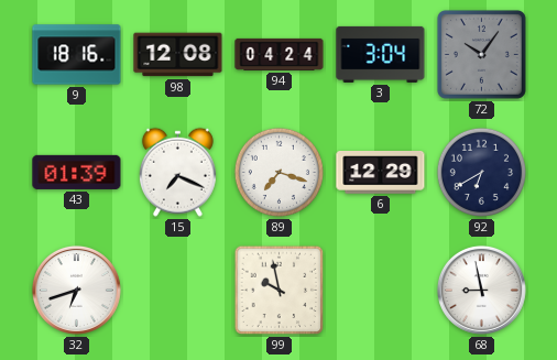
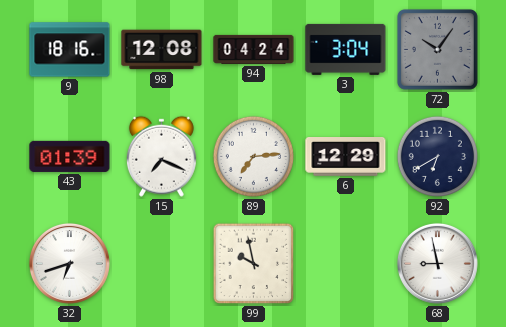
89: 7:18 -> 7:14 (253, 156)
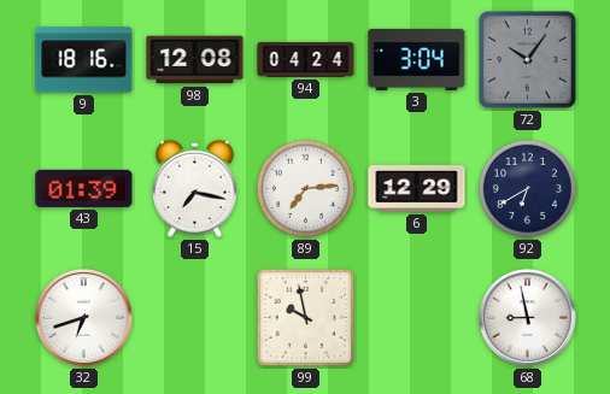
15: 7:19 -> 7:17 (194, 188)
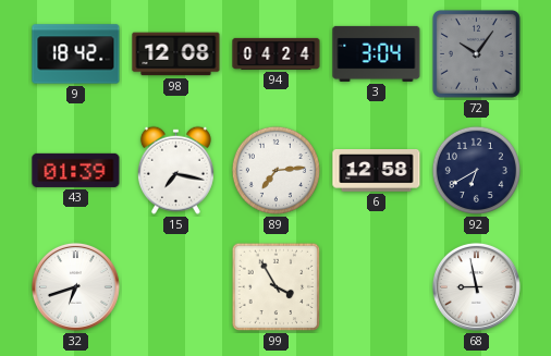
9: 18:16 -> 18:42 (76, 54)
6: 12:29 -> 12:58 (377, 171)
99: 9:58 -> 3:55 (277, 287)
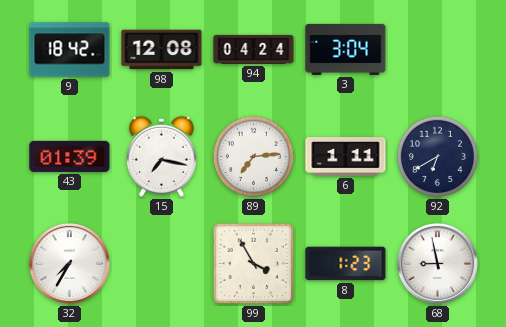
72: 10:06 -> none (476, 53)
6: 12:58 -> 1:11 (346, 157)
32: 6:42 -> 7:35 (69, 263)
8: none -> 1:23 (346, 264)
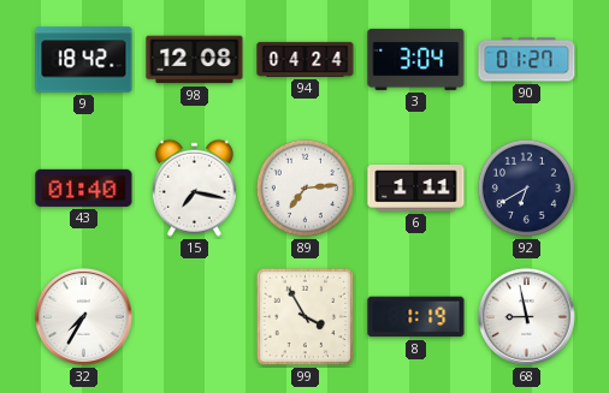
90: none -> 01:27 (527, 60)
43: 01:39 -> 01:40 (84, 187)
8: 1:23 -> 1:19 (416, 317)
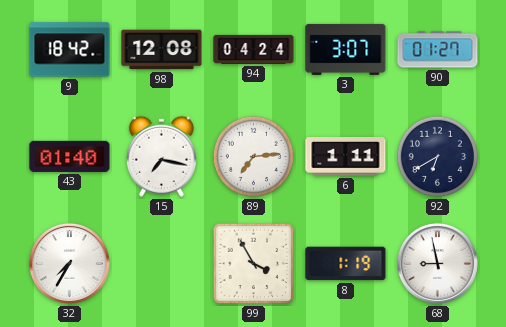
3: 3:04 -> 3:07 (346, 49)
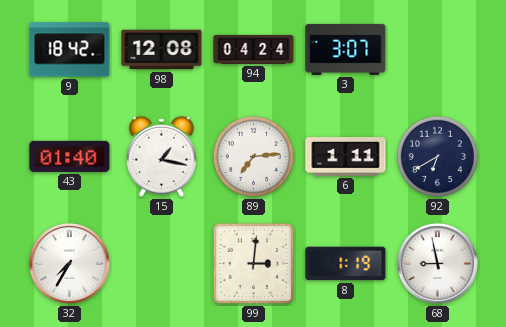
90: 01:27 -> none (438, 50)
15: 7:17 -> 1:17 (161, 156)
99: 3:55 -> 3:01 (254, 264)
